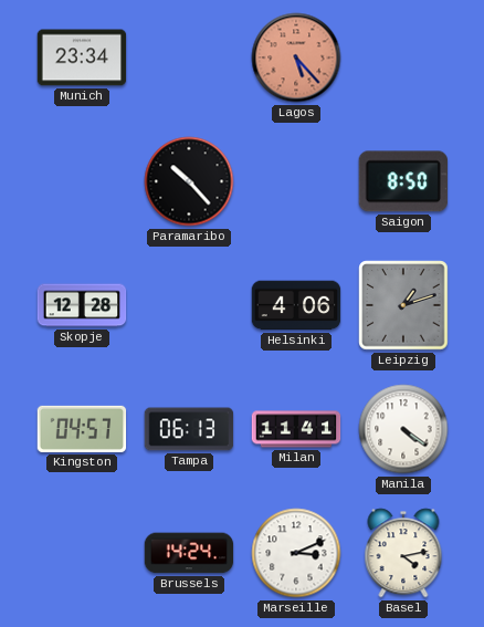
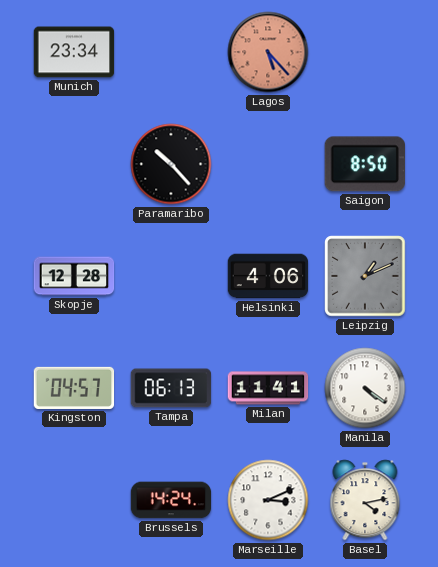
Leipzig: 1:12 -> 1:11 (365, 276)
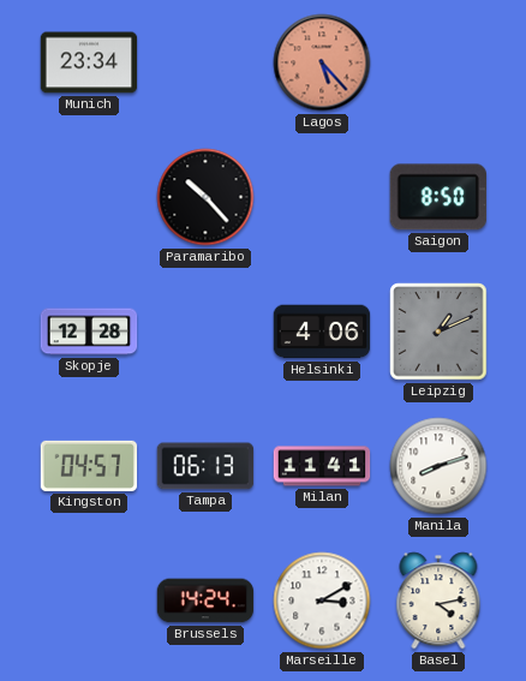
Manila: 4:21 -> 8:12 (438, 466)
Marseille: 3:11 -> 3:10 (322, 601)
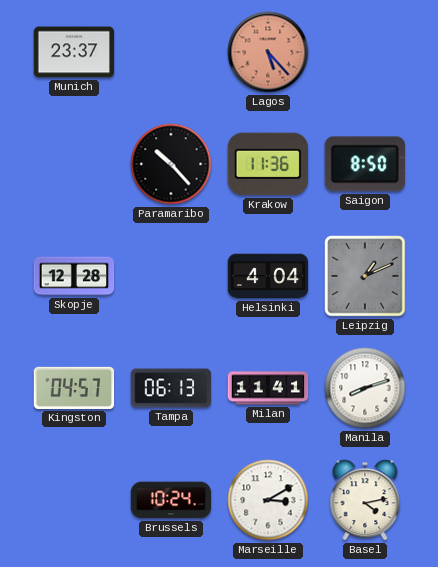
Munich: 23:34 -> 23:37 (74, 52)
Krakow: none -> 11:36 (267, 164)
Helsinki: 4:06 -> 4:04 (268, 276)
Brussels: 14:24 -> 10:24 (171, 500)
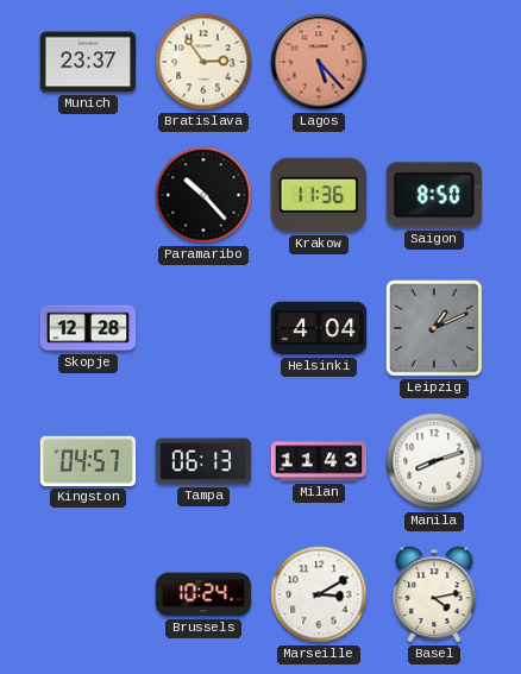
Bratislava: none -> 2:54 (203, 62)
Milan: 11:41 -> 11:43 (319, 461)
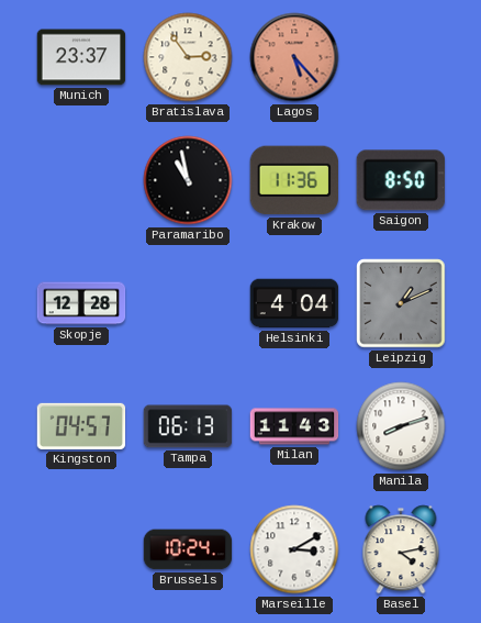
Paramaribo: 10:23 -> 10:58 (188, 180)
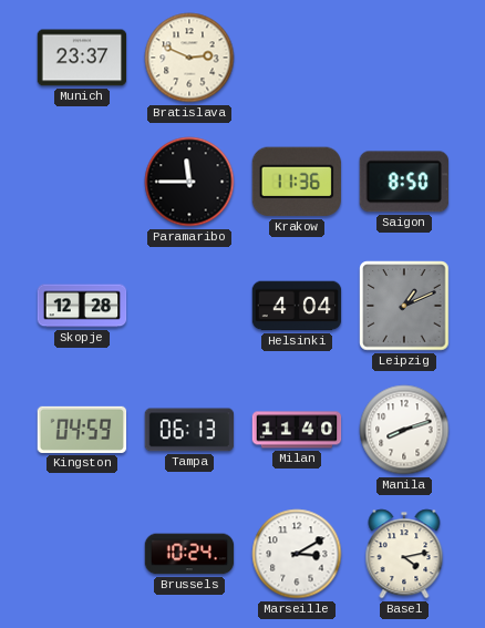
Bratislava: 2:54 -> 2:49 (189, 58)
Lagos: 5:23 -> none (294, 57)
Paramaribo: 10:58 -> 11:45 (189, 182)
Kingston: 04:57 -> 04:59 (82, 430)
Milan: 11:43 -> 11:40 (297, 430)
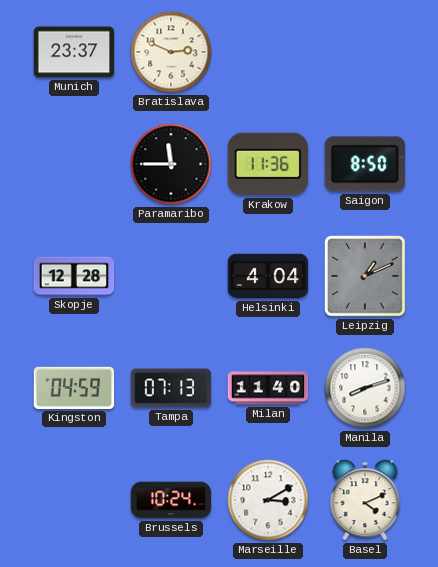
Tampa: 06:13 -> 07:13 (171, 388)
Basel: 4:13 -> 4:11 (365, 500)
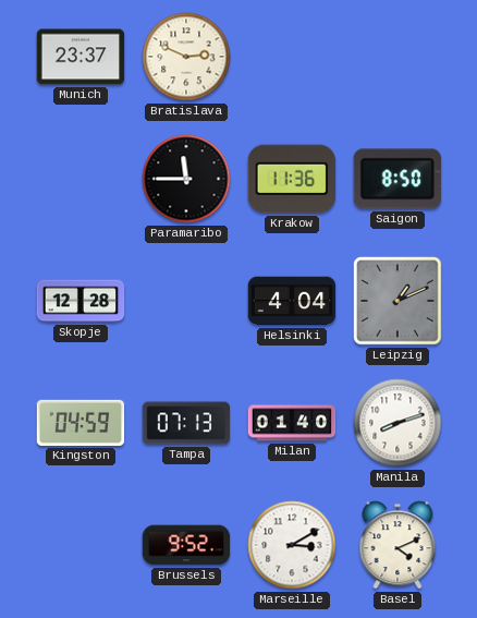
Milan: 11:40 -> 01:40 (292, 423)
Brussels: 10:24 -> 9:52 (186, 545)
